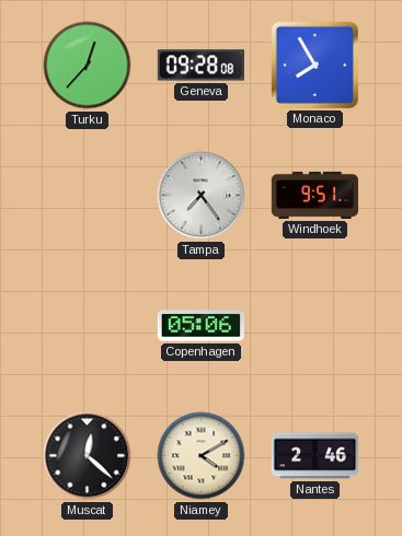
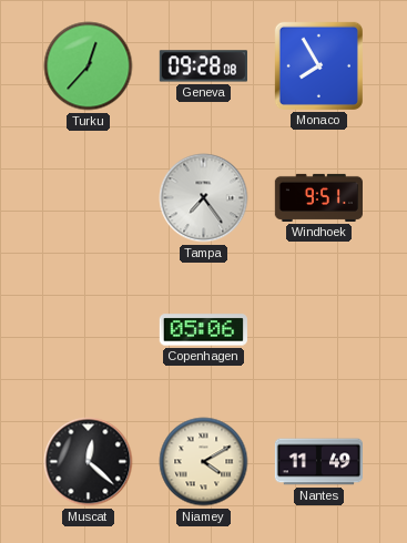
Nantes: 2:46 -> 11:49 (318, 462)
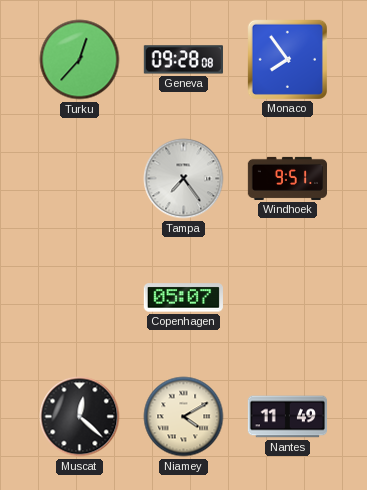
Monaco: 7:55 -> 7:54 (287, 59)
Copenhagen: 05:06 -> 05:07 (183, 298)
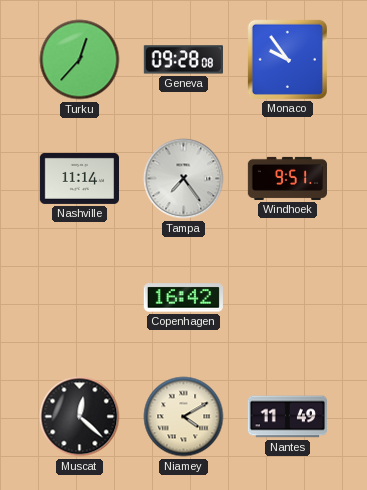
Monaco: 7:54 -> 9:54 (287, 59)
Nashville: none -> 11:14 (79, 178)
Copenhagen: 05:07 -> 16:42 (183, 298)
